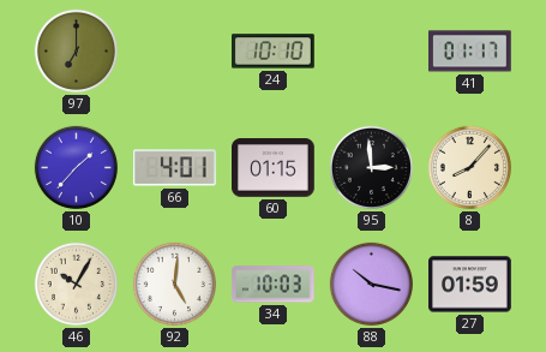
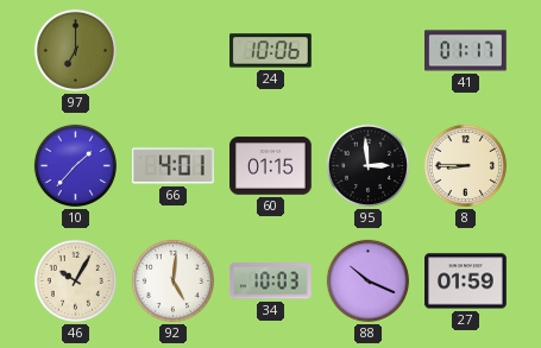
24: 10:10 -> 10:06 (271, 51)
8: 8:07 -> 8:45 (465, 165)
88: 10:17 -> 10:19 (367, 280)
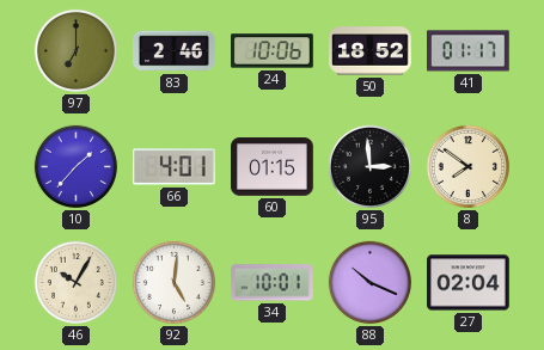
83: none -> 2:46 (175, 51)
50: none -> 18:52 (371, 51)
8: 8:45 -> 7:51 (467, 166)
34: 10:03 -> 10:01 (271, 283)
27: 01:59 -> 02:04 (469, 283)
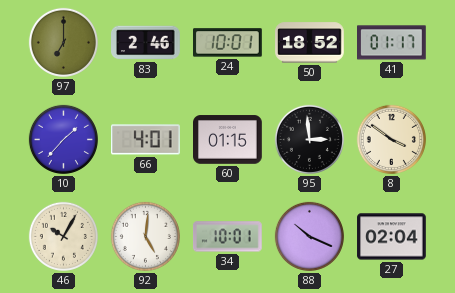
24: 10:06 -> 10:01 (228, 43)
8: 7:51 -> 3:51 (391, 139)
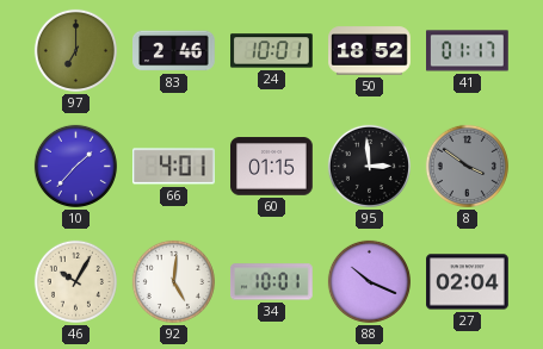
8 dial: cream -> grey (467, 166)
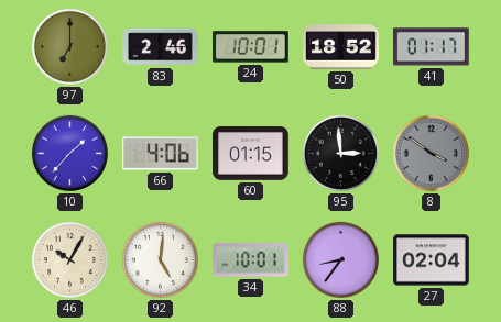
66: 4:01 -> 4:06 (161, 154)
88: 10:19 -> 8:36 (340, 259)
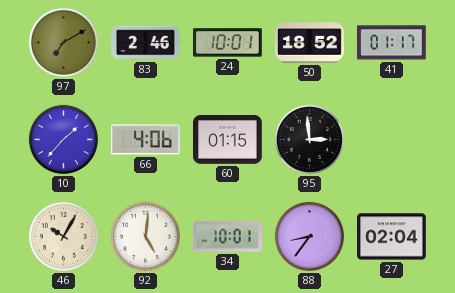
97: 7:00 -> 7:10 (63, 42)
8: 3:51 -> none (431, 153)
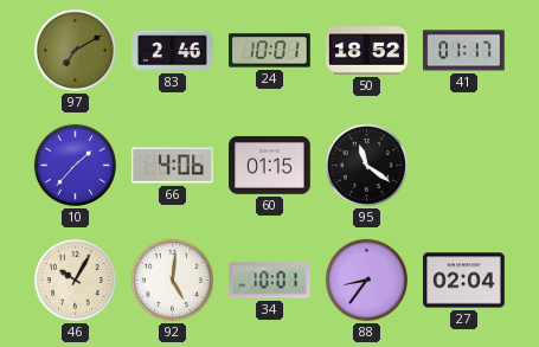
95: 2:59 -> 11:21 (366, 165)
